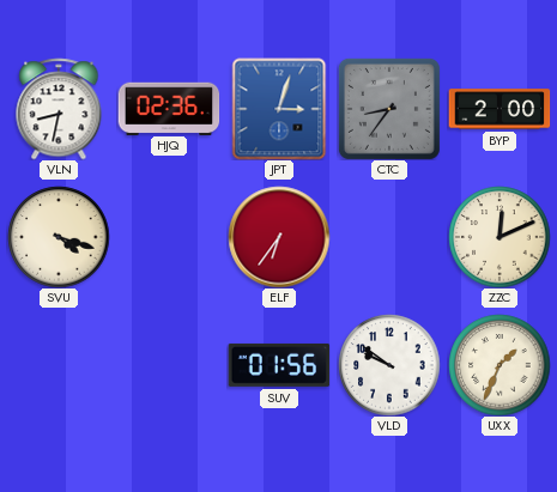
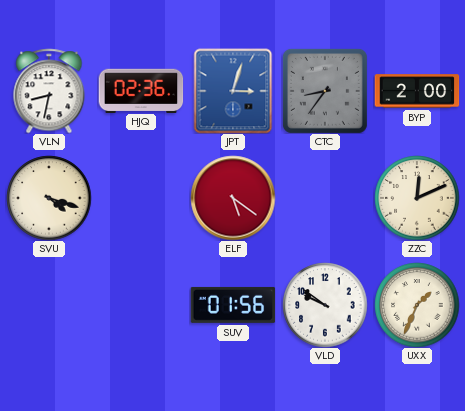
ELF: 6:36 -> 5:21 (233, 198)
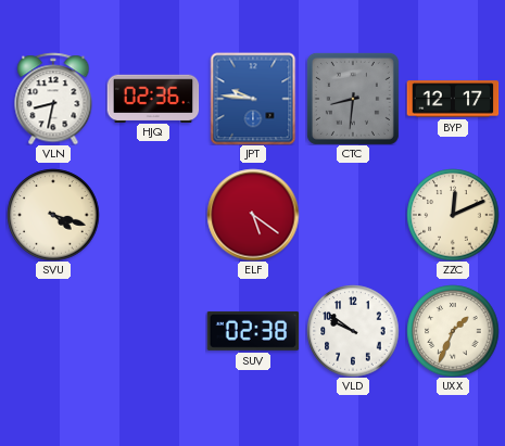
JPT: 3:03 -> 9:46 (253, 99)
CTC: 8:36 -> 8:31 (353, 99)
BYP: 2:00 -> 12:17 (453, 99)
SUV: 01:56 -> 02:38 (253, 331)
